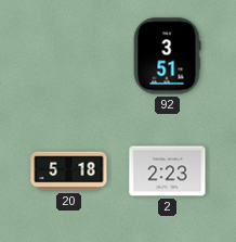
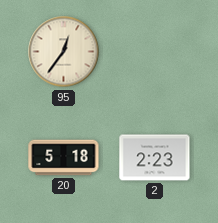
95: none -> 12:36 (64, 52)
92: 3:51 -> none (167, 56)
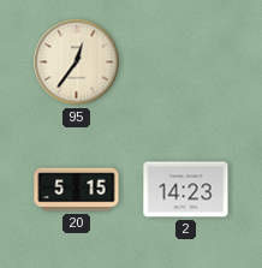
20: 5:18 -> 5:15 (77, 190)
2: 2:23 -> 14:23 (186, 190)
